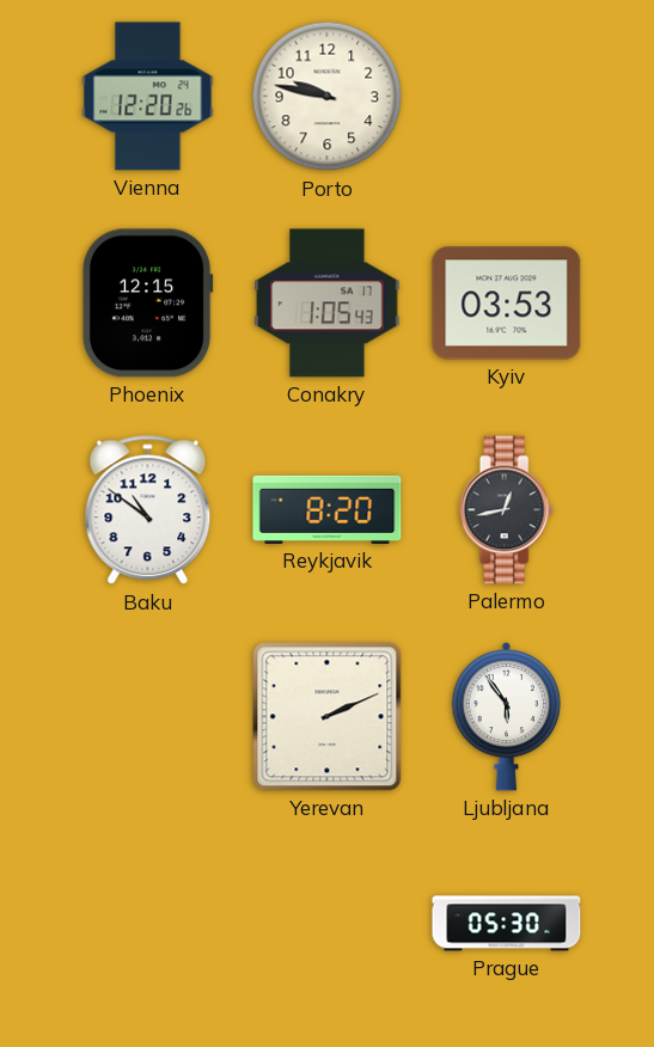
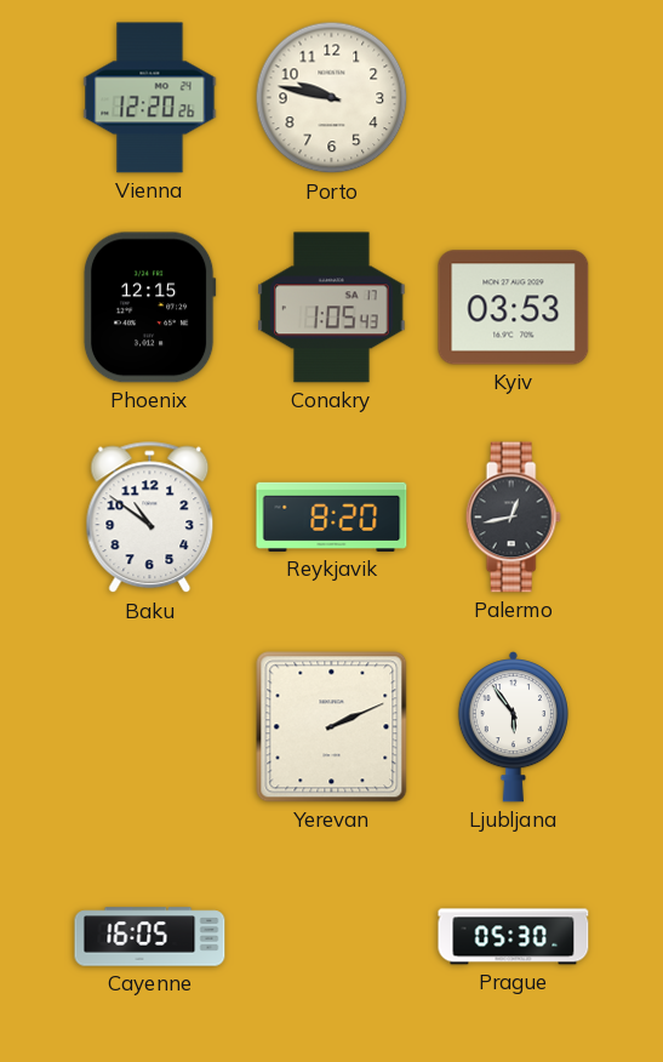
Cayenne: none -> 16:05 (150, 937)
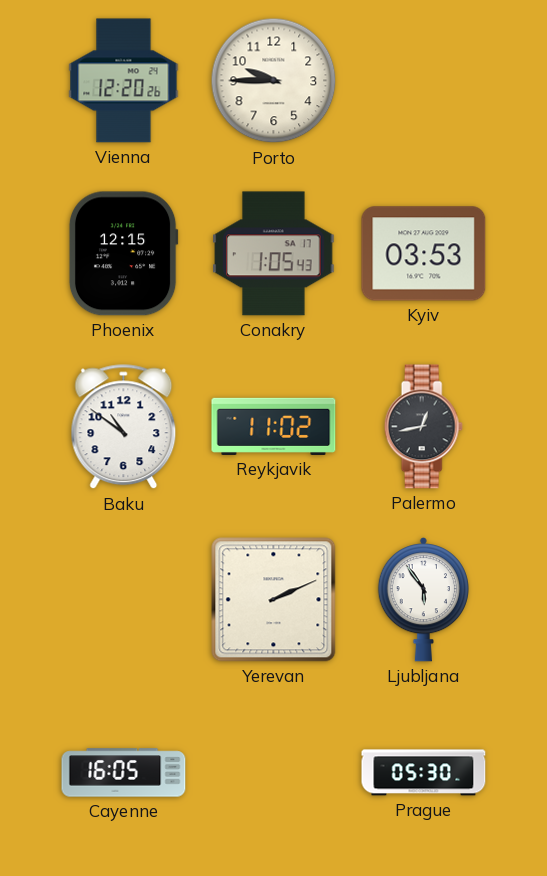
Porto: 9:47 -> 9:45 (274, 81)
Reykjavik: 8:20 -> 11:02 (274, 426)
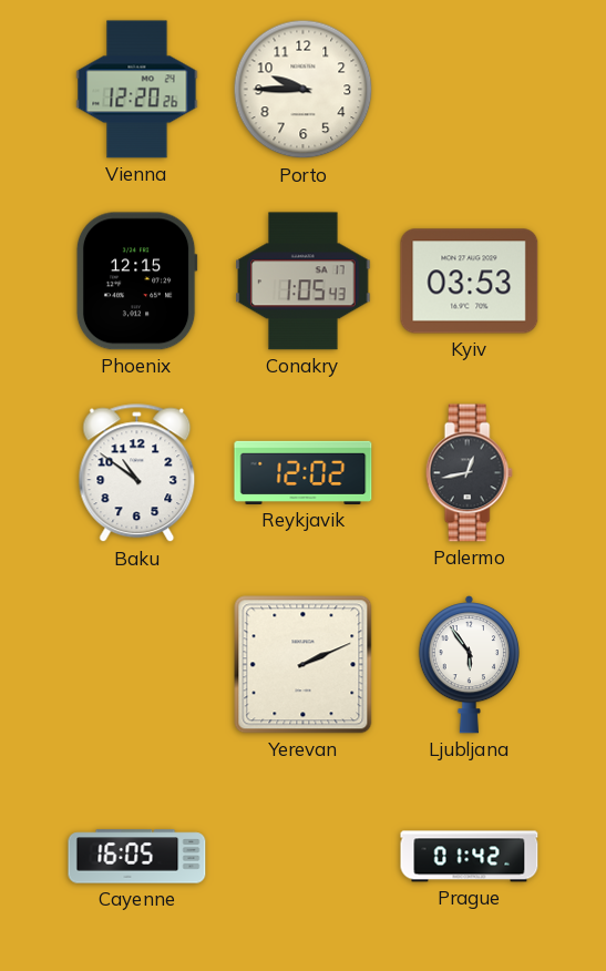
Reykjavik: 11:02 -> 12:02 (304, 472)
Prague: 05:30 -> 01:42 (470, 857)
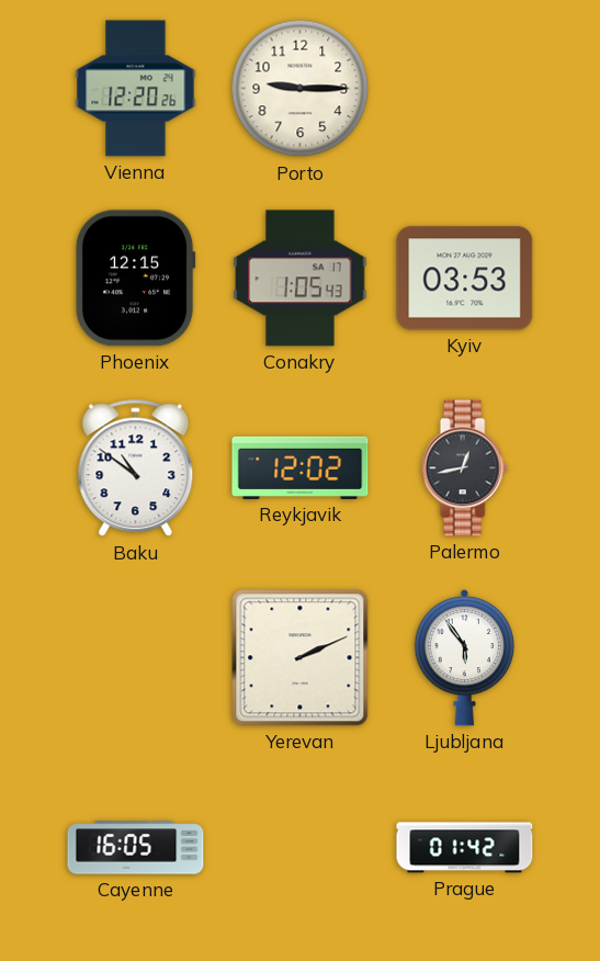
Porto: 9:45 -> 9:15 (301, 89)
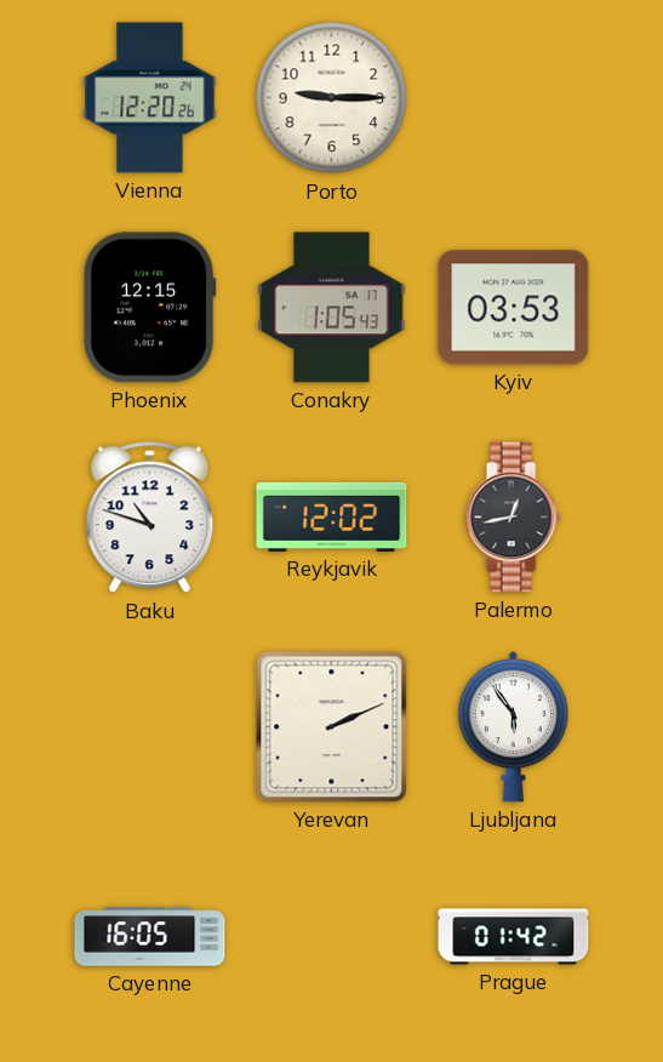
Baku: 10:51 -> 10:48 (150, 518)
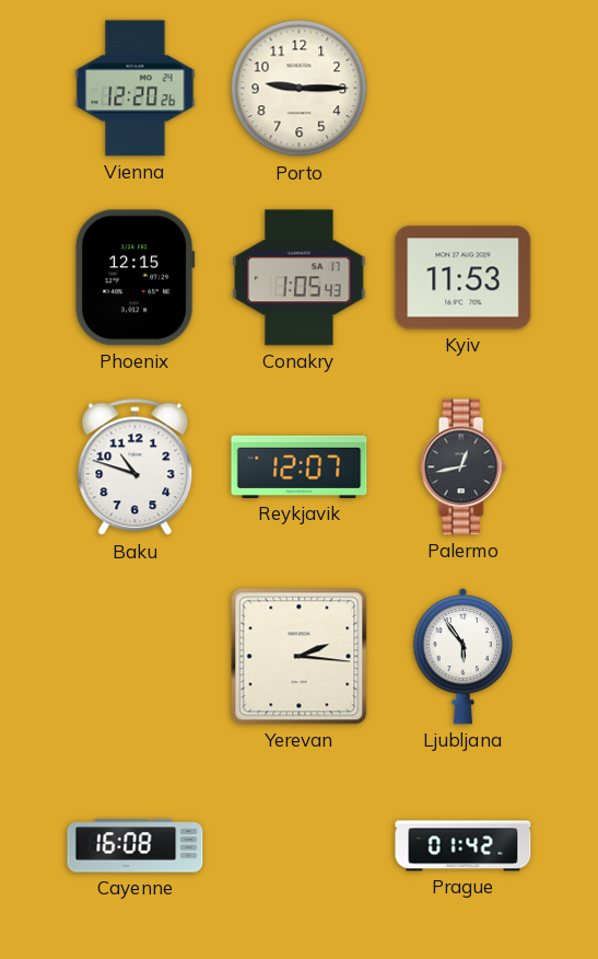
Kyiv: 03:53 -> 11:53 (464, 278)
Reykjavik: 12:02 -> 12:07 (300, 466)
Yerevan: 2:11 -> 2:16 (300, 657)
Cayenne: 16:05 -> 16:08 (136, 846)
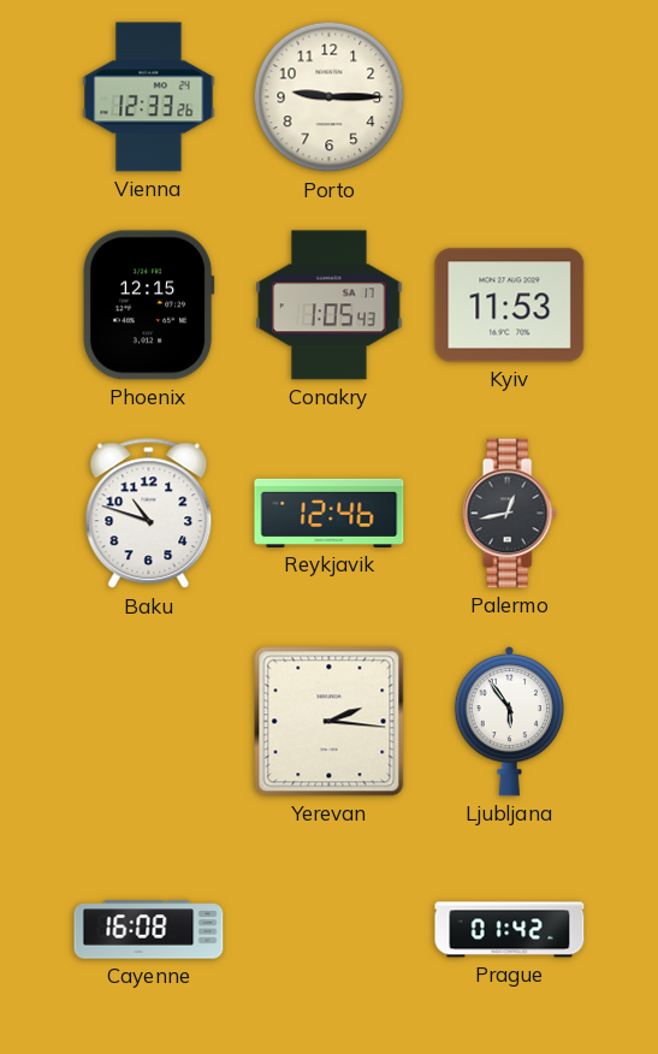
Vienna: 12:20 -> 12:33 (149, 97)
Reykjavik: 12:07 -> 12:46 (330, 513)
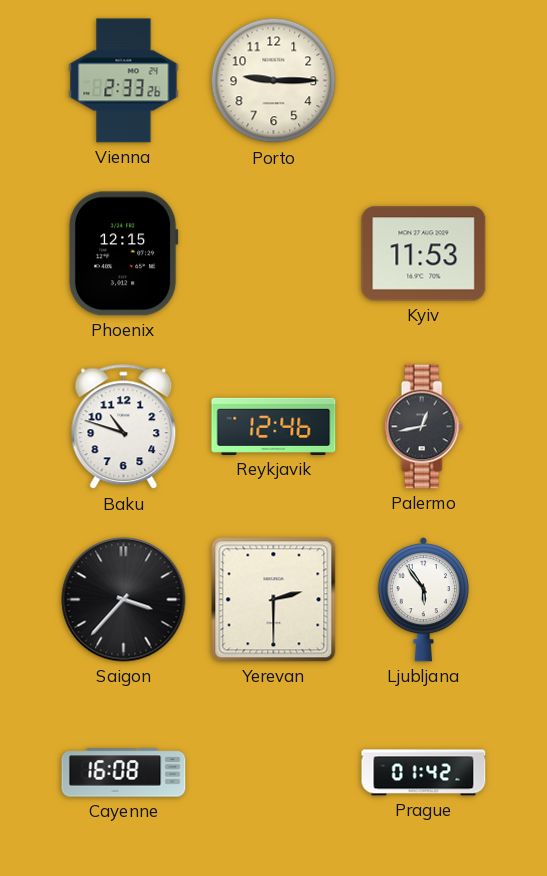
Vienna: 12:33 -> 2:33 (124, 81)
Conakry: 1:05 -> none (330, 306)
Saigon: none -> 3:37 (124, 600)
Yerevan: 2:16 -> 2:30 (274, 600)
